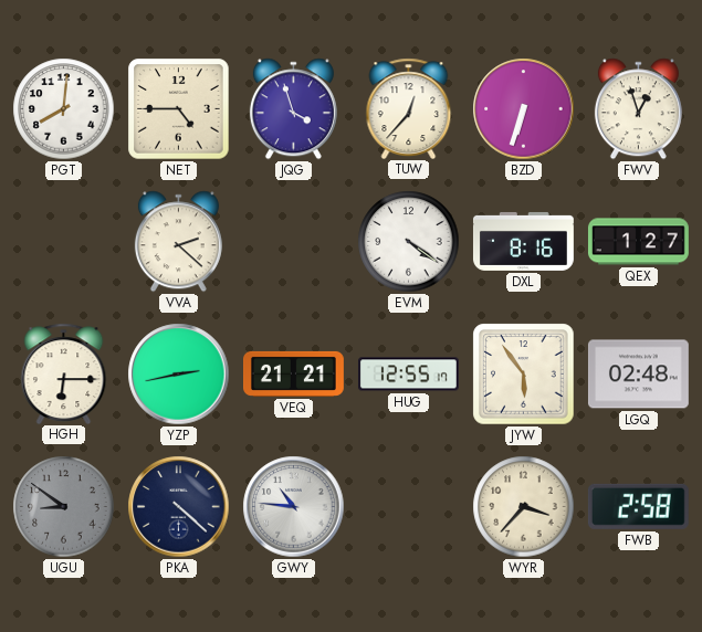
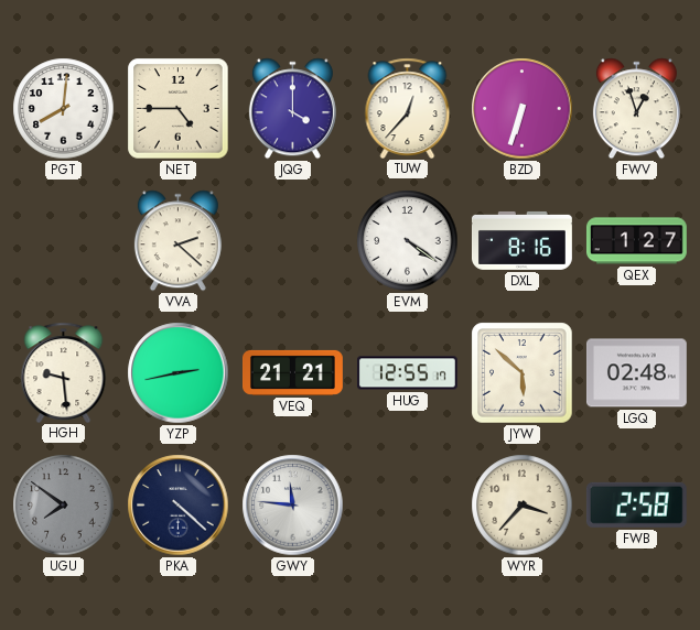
JQG: 3:57 -> 4:00 (292, 109)
HGH: 6:15 -> 9:29 (64, 372)
JYW: 5:54 -> 5:52 (523, 373)
UGU: 8:51 -> 7:51 (64, 506)
GWY: 10:46 -> 11:46 (293, 506)
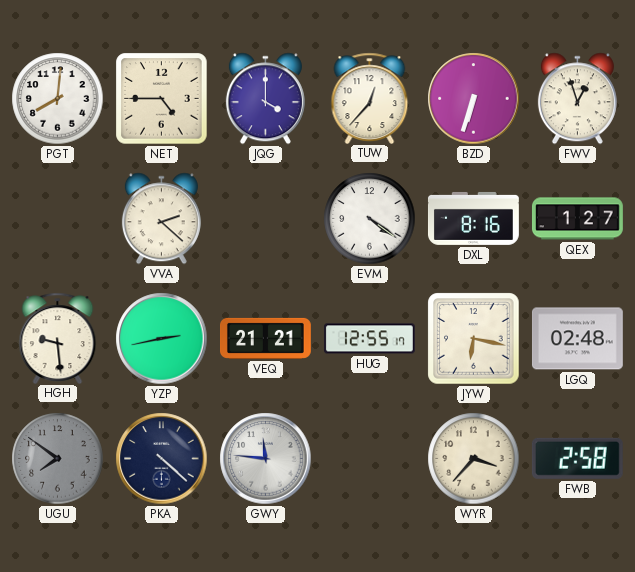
JYW: 5:52 -> 6:17 (474, 339)
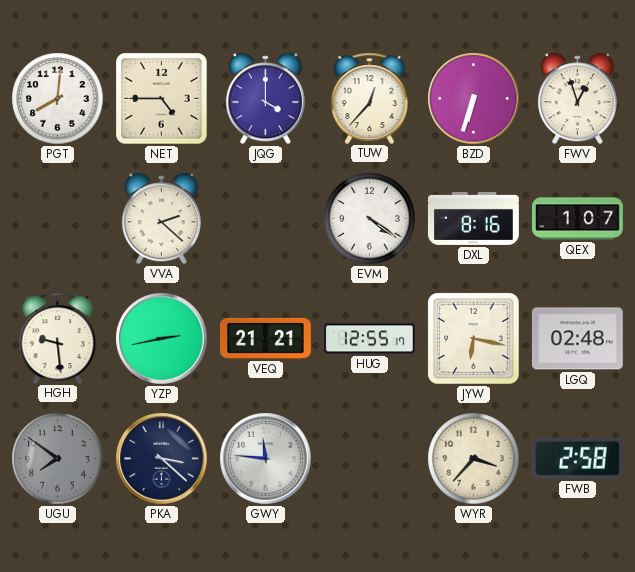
QEX: 1:27 -> 1:07 (577, 219)
PKA: 4:22 -> 3:22 (162, 459)
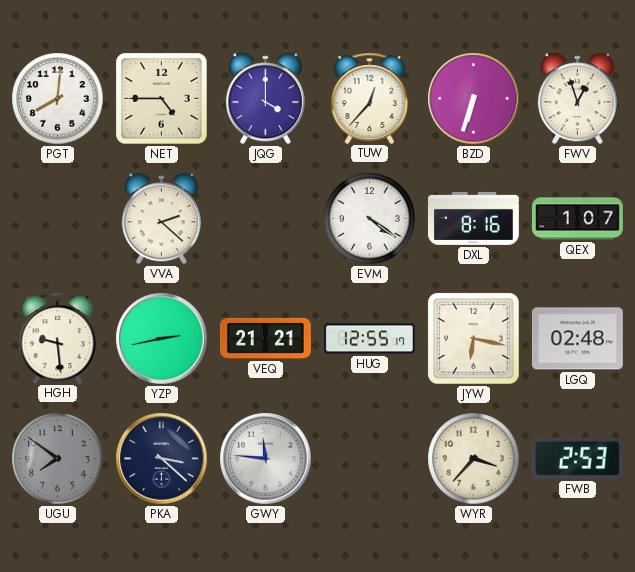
FWB: 2:58 -> 2:53 (577, 458)
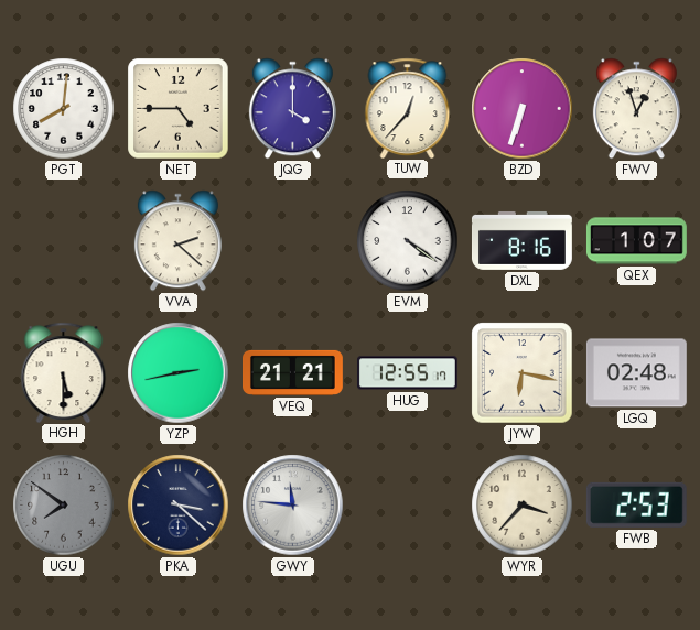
HGH: 9:29 -> 5:30 (64, 372)
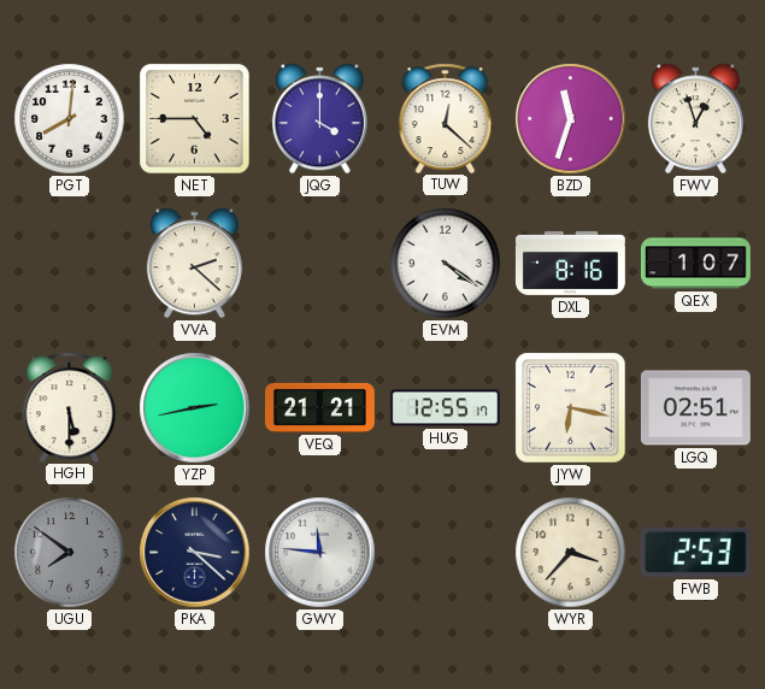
TUW: 12:37 -> 12:22 (446, 118)
BZD: 6:33 -> 11:33 (571, 119)
LGQ: 02:48 -> 02:51 (695, 408)
